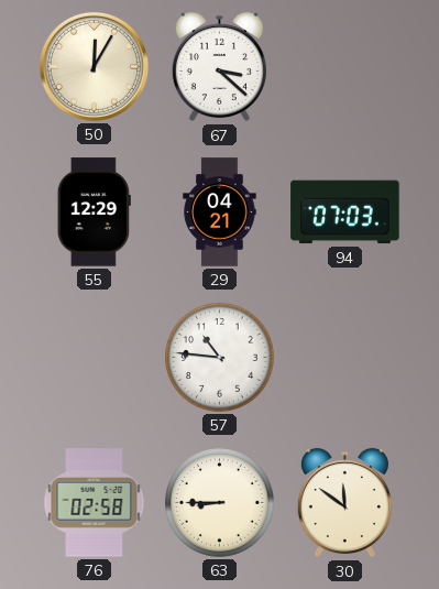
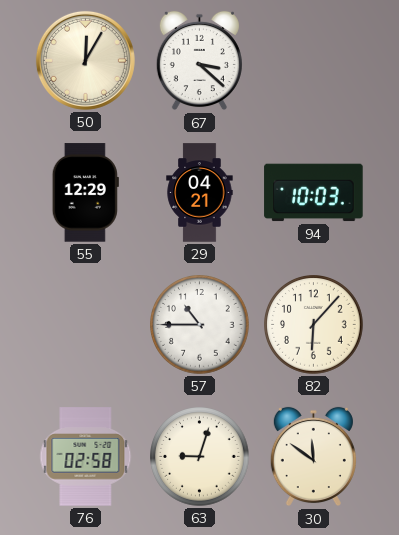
94: 07:03 -> 10:03 (314, 193)
57: 10:46 -> 10:45 (200, 325)
82: none -> 6:07 (314, 325)
63: 8:45 -> 9:03 (200, 457)
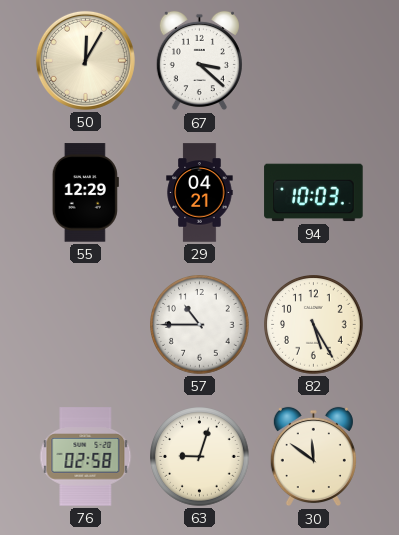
82: 6:07 -> 5:25 (314, 325)
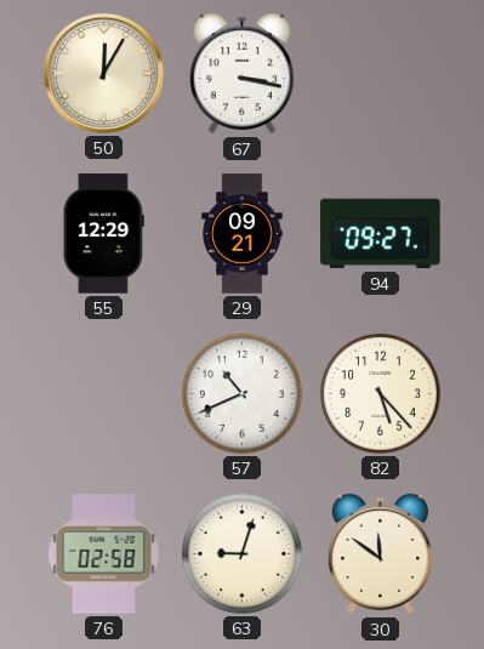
67: 3:22 -> 3:17 (241, 74)
29: 04:21 -> 09:21 (243, 234)
94: 10:03 -> 09:27 (381, 234)
57: 10:45 -> 10:41 (243, 394)
82: 5:25 -> 5:23 (381, 394)
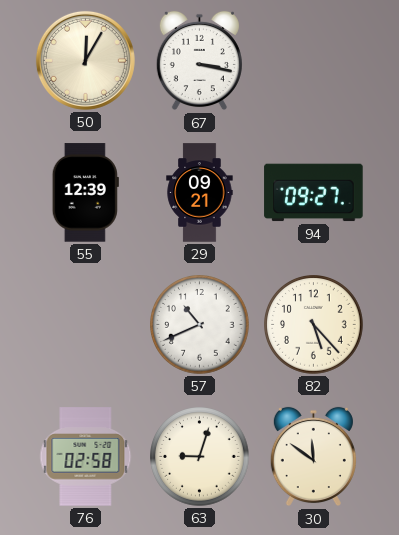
55: 12:29 -> 12:39 (85, 193)
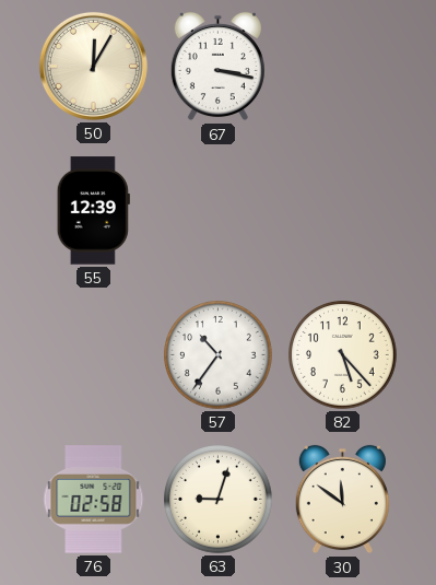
29: 09:21 -> none (200, 193)
94: 09:27 -> none (314, 193)
57: 10:41 -> 10:36 (219, 355)
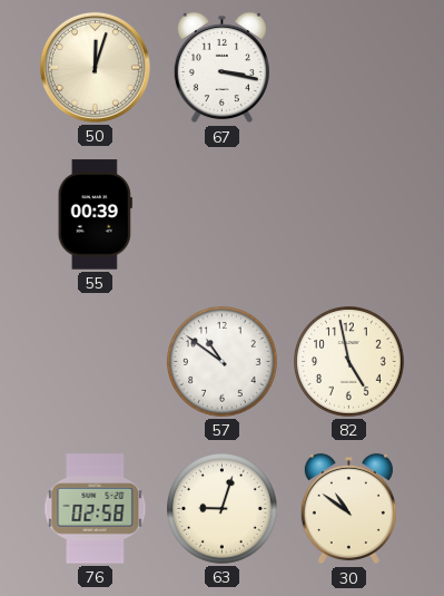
50: 12:05 -> 12:03 (95, 67)
55: 12:39 -> 00:39 (95, 215)
57: 10:36 -> 10:51 (223, 362)
82: 5:23 -> 4:58 (349, 362)
30: 11:51 -> 10:51 (348, 509)
